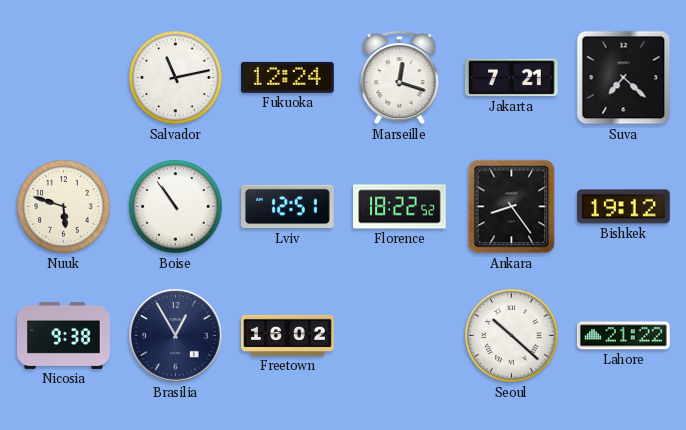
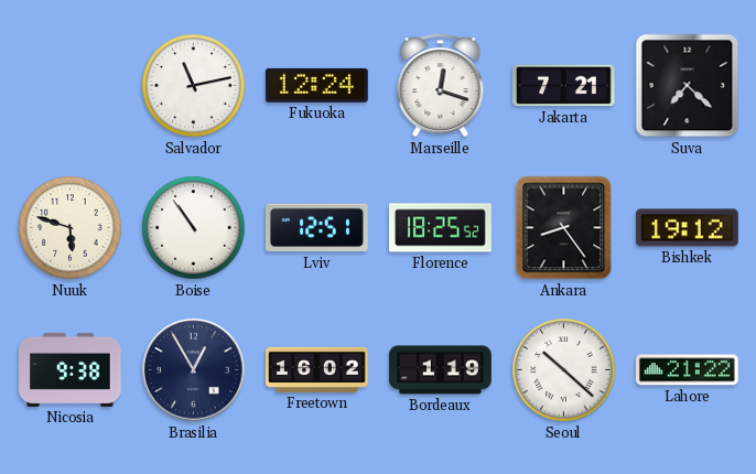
Florence: 18:22 -> 18:25 (441, 228)
Bordeaux: none -> 1:19 (441, 370)
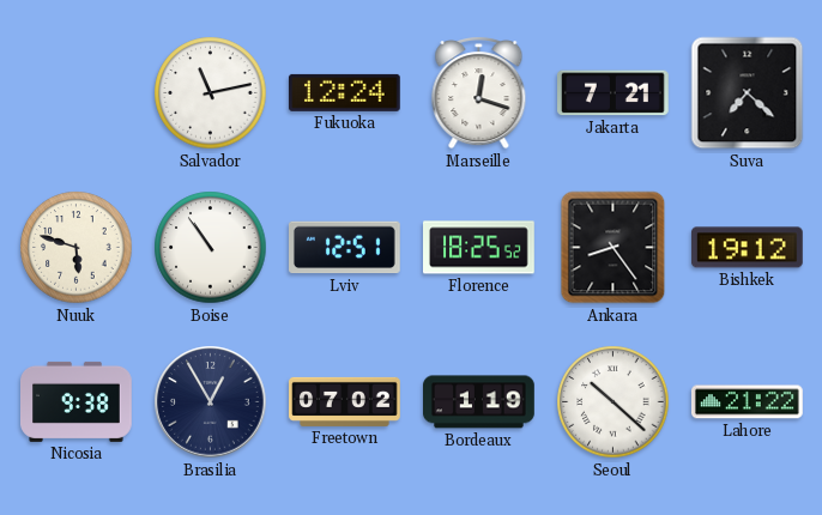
Freetown: 16:02 -> 07:02 (345, 401)
